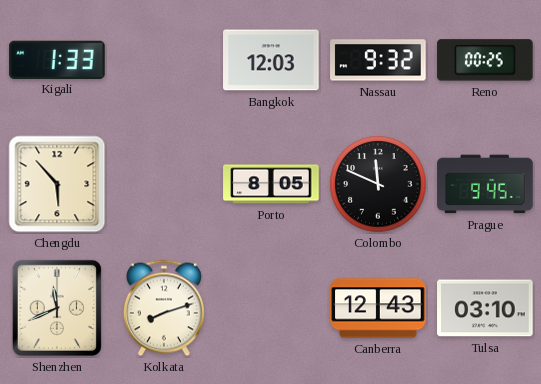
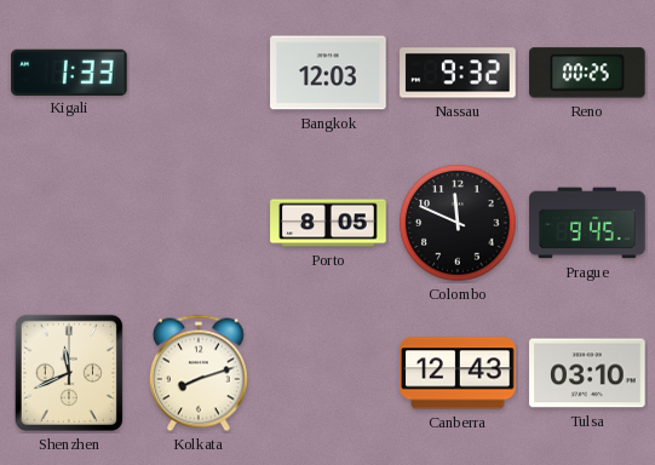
Chengdu: 5:53 -> none (57, 184)
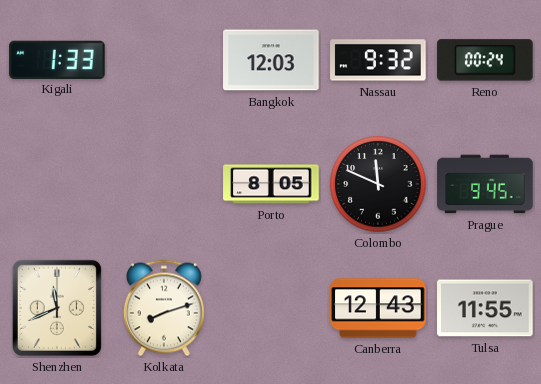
Reno: 00:25 -> 00:24 (485, 60)
Tulsa: 03:10 -> 11:55 (485, 308)
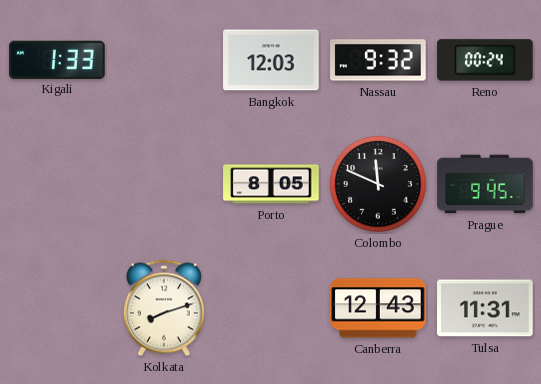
Shenzhen: 11:41 -> none (57, 308)
Tulsa: 11:55 -> 11:31 (485, 308)
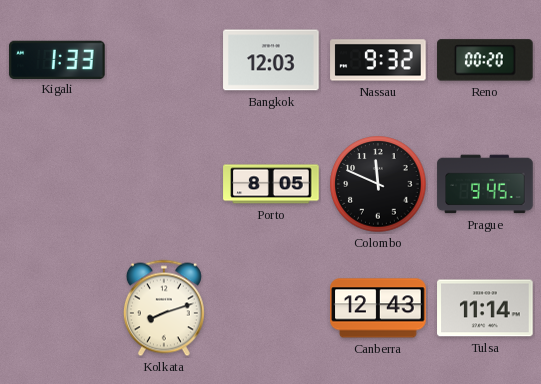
Reno: 00:24 -> 00:20 (485, 60)
Tulsa: 11:31 -> 11:14 (485, 308)
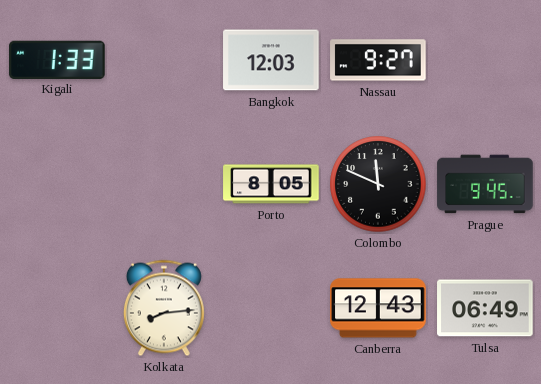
Nassau: 9:32 -> 9:27 (378, 60)
Reno: 00:20 -> none (485, 60)
Kolkata: 8:12 -> 8:14 (164, 308)
Tulsa: 11:14 -> 06:49 (485, 308)
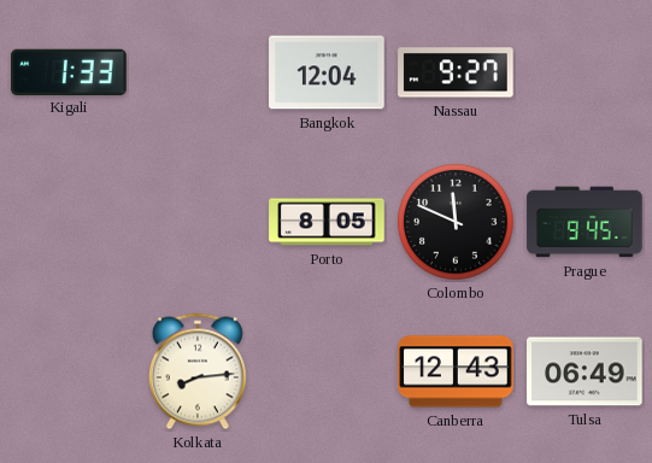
Bangkok: 12:03 -> 12:04 (327, 72)
